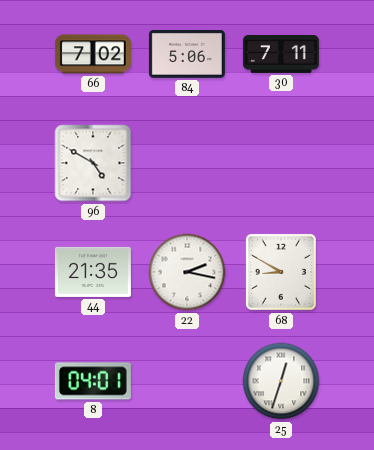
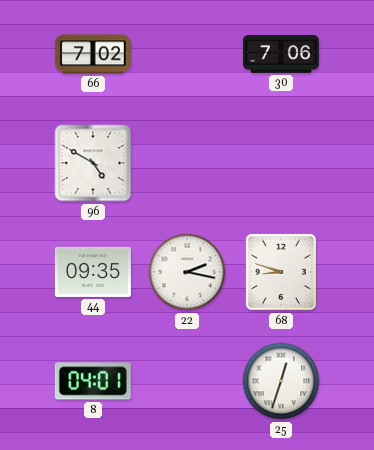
84: 5:06 -> none (187, 54)
30: 7:11 -> 7:06 (281, 54)
44: 21:35 -> 09:35 (93, 272)
68: 8:50 -> 8:48 (281, 272)
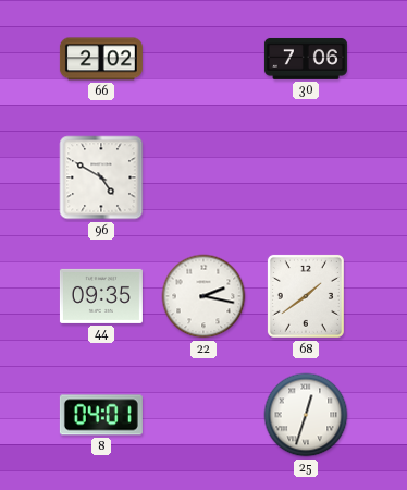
66: 7:02 -> 2:02 (101, 59)
68: 8:48 -> 1:39 (306, 296)
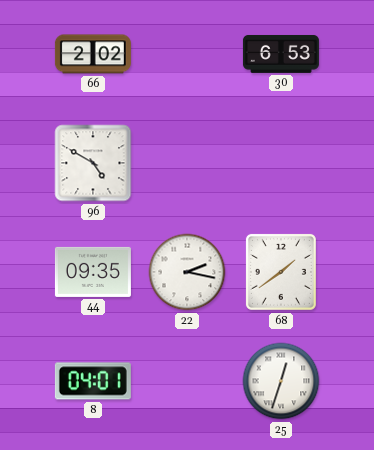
30: 7:06 -> 6:53 (281, 54)
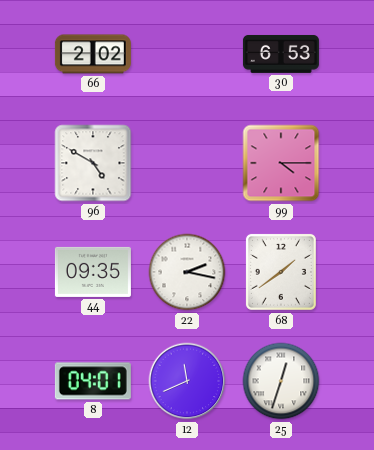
99: none -> 4:15 (281, 163)
12: none -> 11:41 (187, 381)
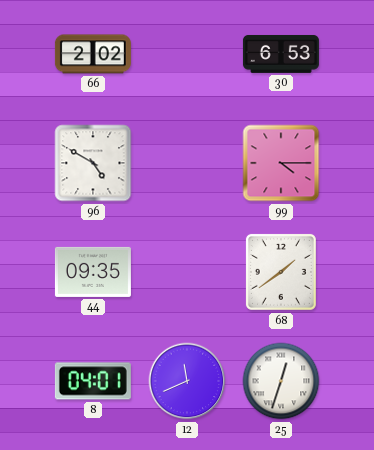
22: 2:17 -> none (187, 272)
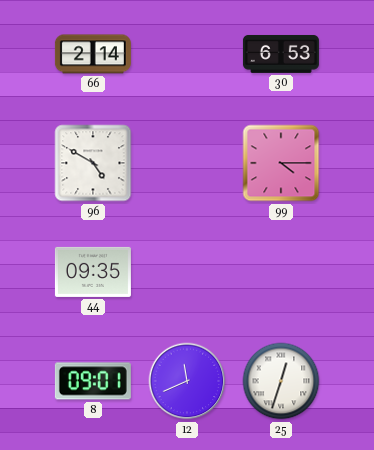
66: 2:02 -> 2:14 (93, 54)
68: 1:39 -> none (281, 272)
8: 04:01 -> 09:01 (93, 381)
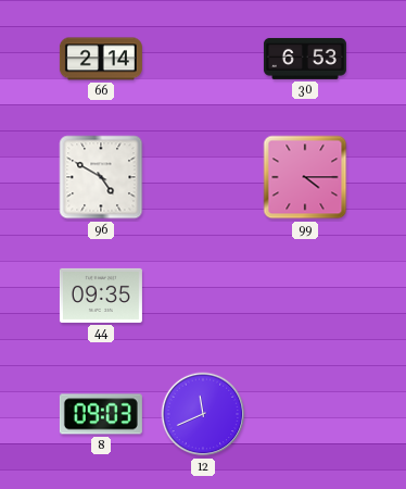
8: 09:01 -> 09:03 (101, 414)
25: 12:33 -> none (281, 381)
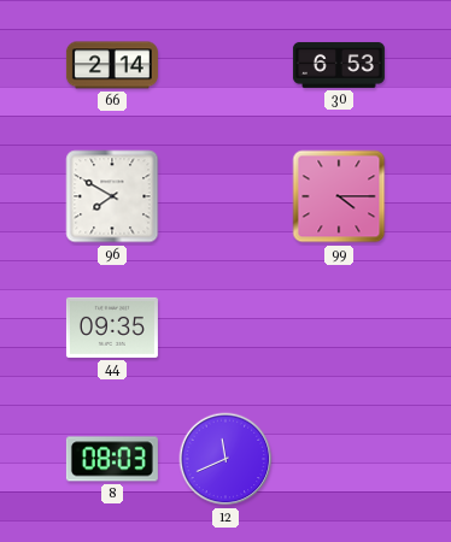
96: 4:50 -> 7:50 (112, 196)
8: 09:03 -> 08:03 (112, 459)
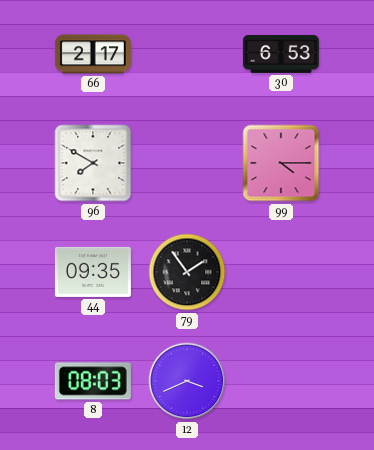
66: 2:14 -> 2:17 (93, 54)
79: none -> 1:54 (187, 272)
12: 11:41 -> 3:41 (187, 381)
